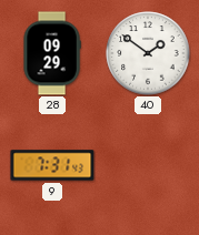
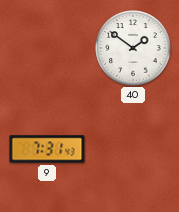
28: 09:29 -> none (52, 53)
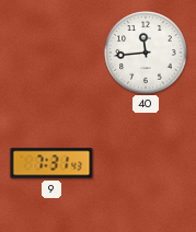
40: 1:51 -> 11:44 (146, 53)
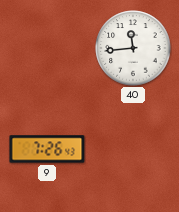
9: 7:31 -> 7:26 (47, 149)
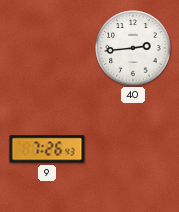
40: 11:44 -> 2:44 (133, 48)
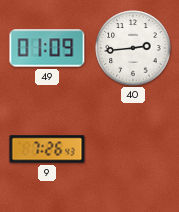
49: none -> 01:09 (47, 48)
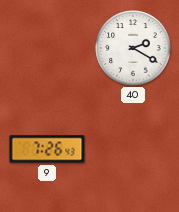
49: 01:09 -> none (47, 48)
40: 2:44 -> 2:20 (133, 48)
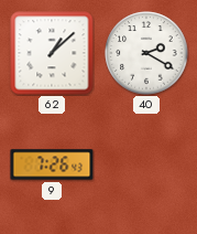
62: none -> 1:08 (52, 53)
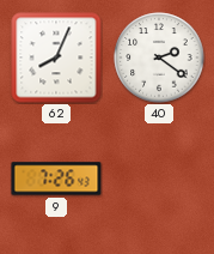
62: 1:08 -> 8:04 (56, 58)
40: 2:20 -> 2:21 (159, 58)
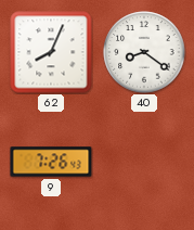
40: 2:21 -> 8:21 (144, 52)
